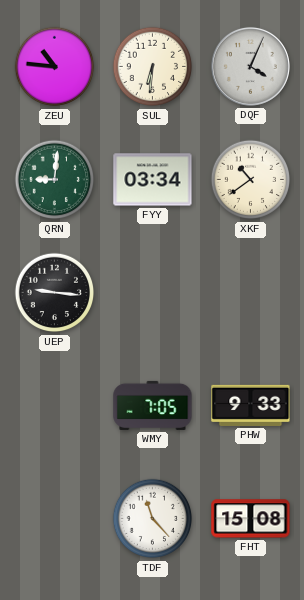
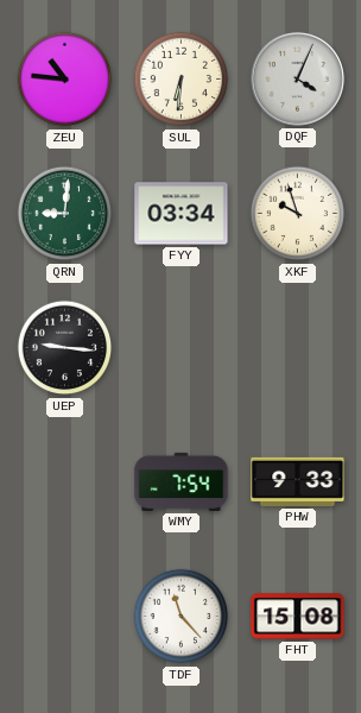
XKF: 10:39 -> 9:57 (298, 214)
WMY: 7:05 -> 7:54 (182, 481)
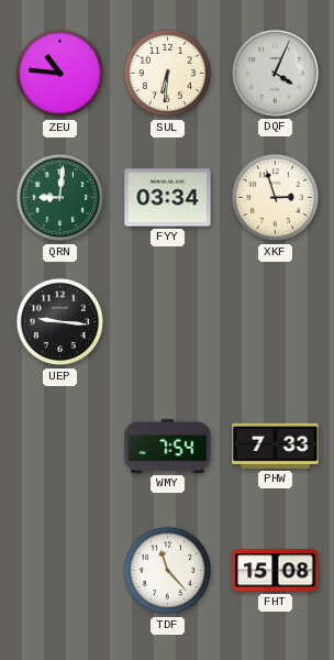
XKF: 9:57 -> 2:57 (276, 198)
PHW: 9:33 -> 7:33 (276, 446)
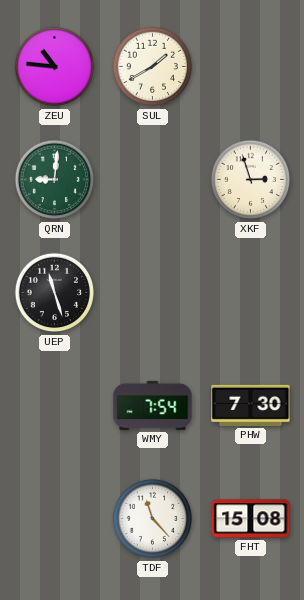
SUL: 6:31 -> 1:40 (153, 67)
DQF: 4:04 -> none (275, 73)
FYY: 03:34 -> none (168, 198)
UEP: 9:16 -> 11:27 (55, 293)
PHW: 7:33 -> 7:30 (251, 405)
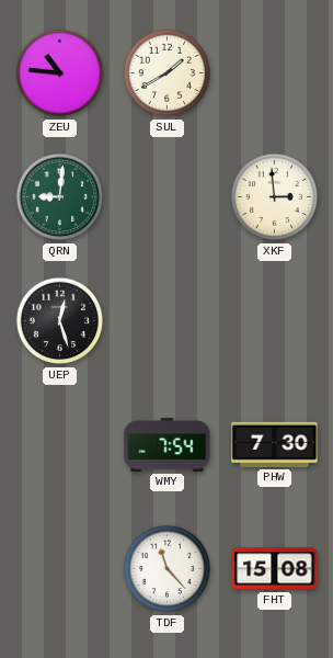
XKF: 2:57 -> 2:59 (275, 197)
UEP: 11:27 -> 12:27 (60, 321)
